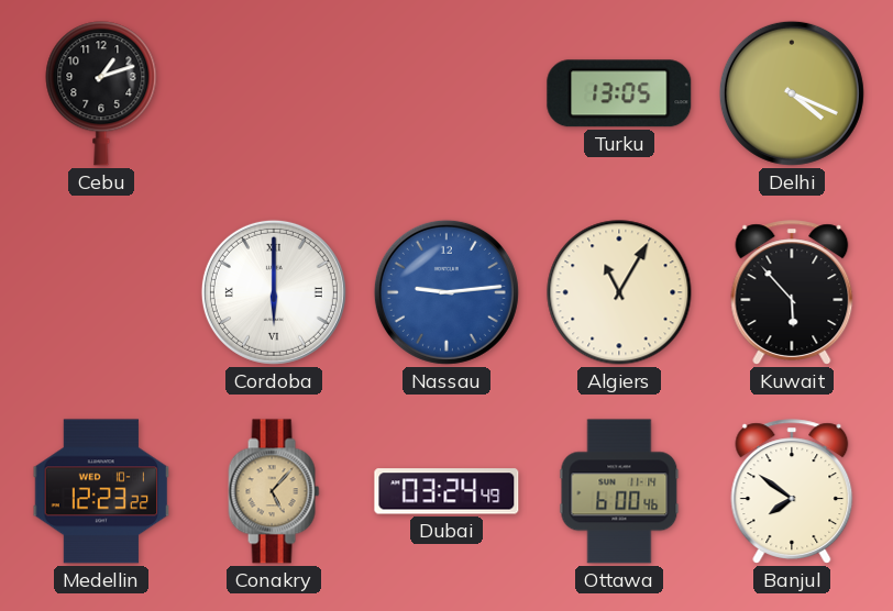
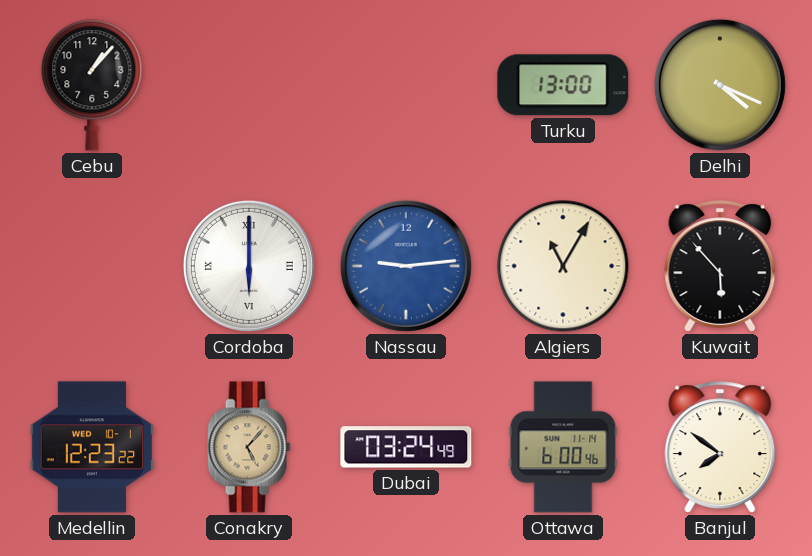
Cebu: 1:12 -> 1:07 (92, 85)
Turku: 13:05 -> 13:00 (563, 85)
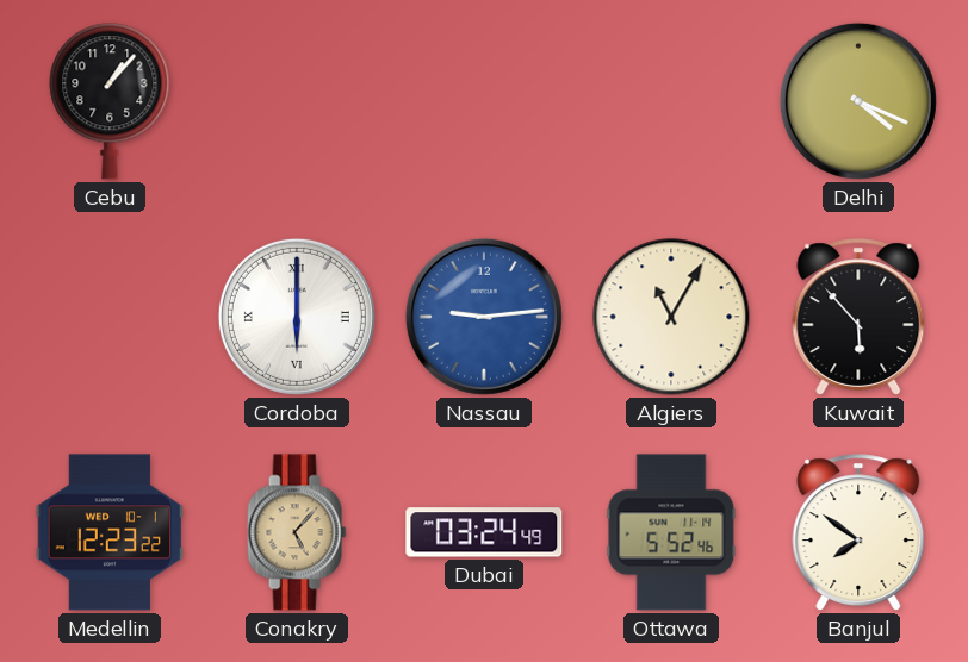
Turku: 13:00 -> none (563, 85)
Ottawa: 6:00 -> 5:52 (671, 532)
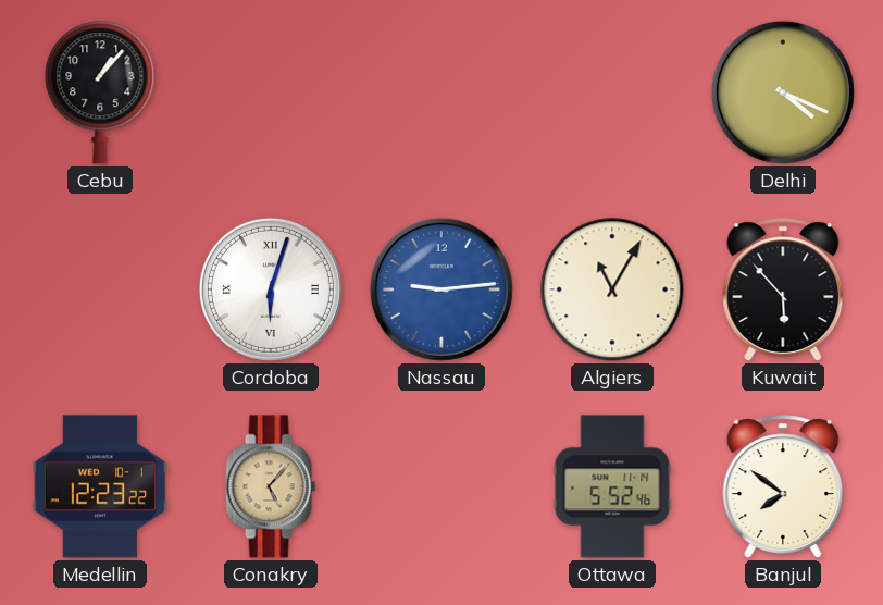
Cordoba: 6:00 -> 6:03 (271, 289)
Dubai: 03:24 -> none (484, 532)
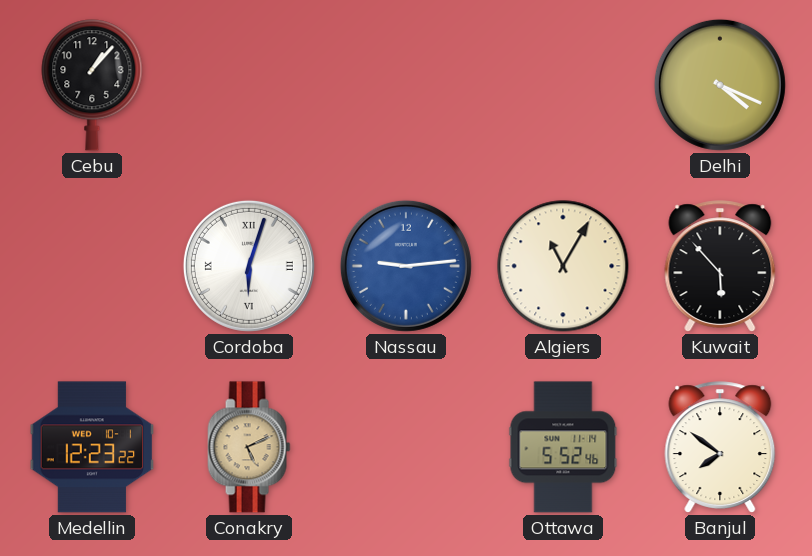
Conakry: 5:07 -> 5:11 (249, 447)
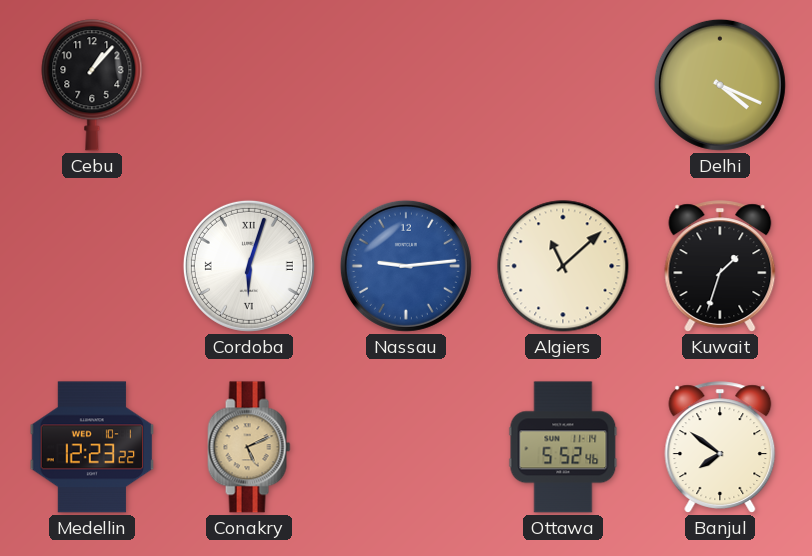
Algiers: 11:05 -> 11:08 (563, 266)
Kuwait: 5:53 -> 1:33 (720, 266)
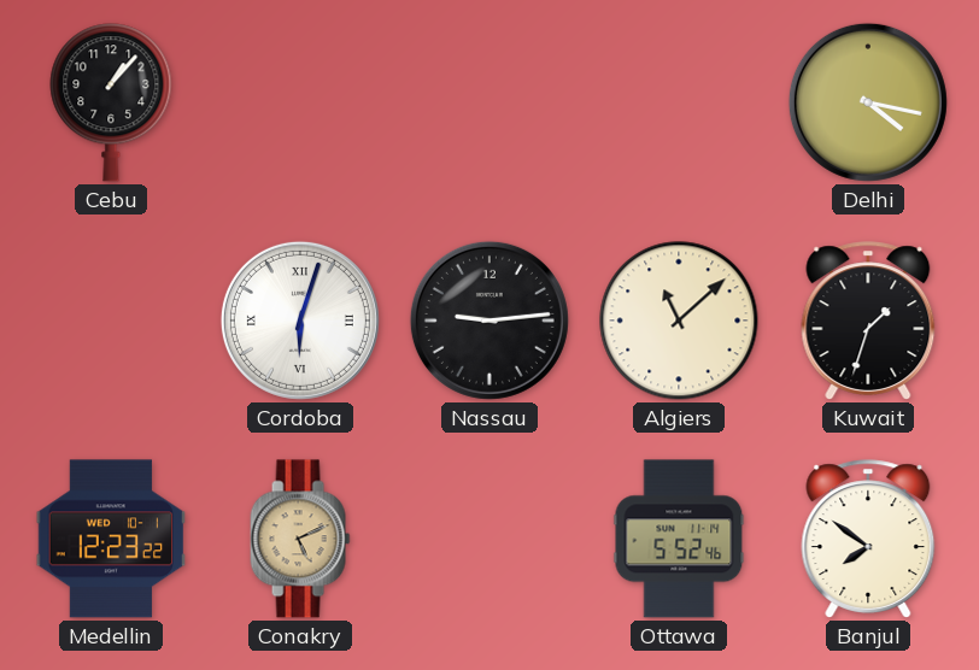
Delhi: 4:19 -> 4:17 (868, 102)
Nassau dial: blue -> black (489, 321)
